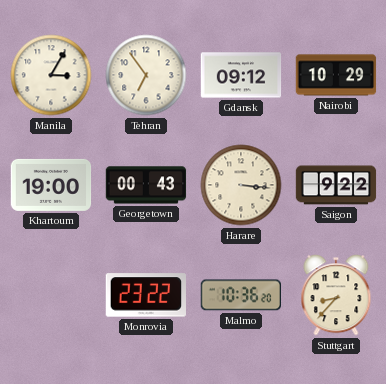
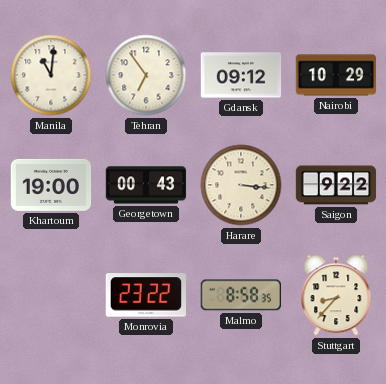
Manila: 3:05 -> 11:01 (51, 75)
Malmo: 10:36 -> 8:58 (240, 295)
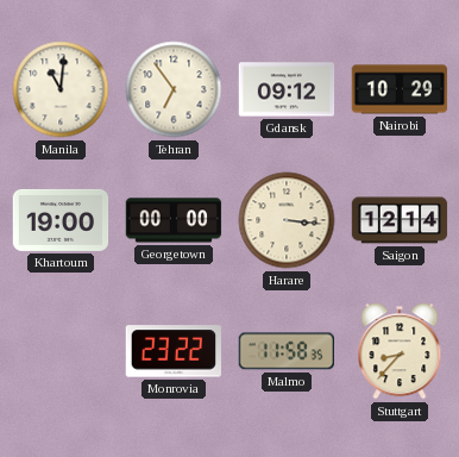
Georgetown: 00:43 -> 00:00 (174, 220)
Saigon: 9:22 -> 12:14 (400, 220)
Malmo: 8:58 -> 11:58 (285, 351)
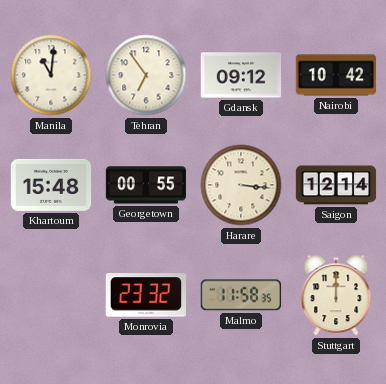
Nairobi: 10:29 -> 10:42 (336, 75)
Khartoum: 19:00 -> 15:48 (51, 185)
Georgetown: 00:00 -> 00:55 (146, 185)
Monrovia: 23:22 -> 23:32 (145, 295)
Stuttgart: 8:37 -> 12:00 (336, 295)
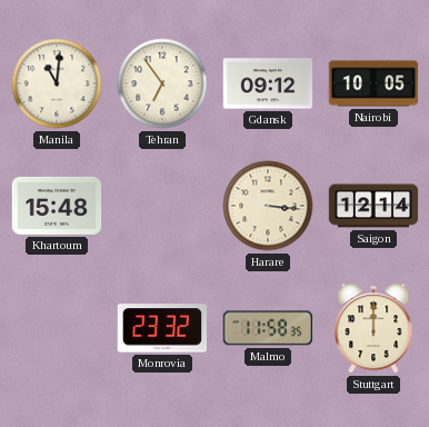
Nairobi: 10:42 -> 10:05 (373, 83)
Georgetown: 00:55 -> none (146, 185)
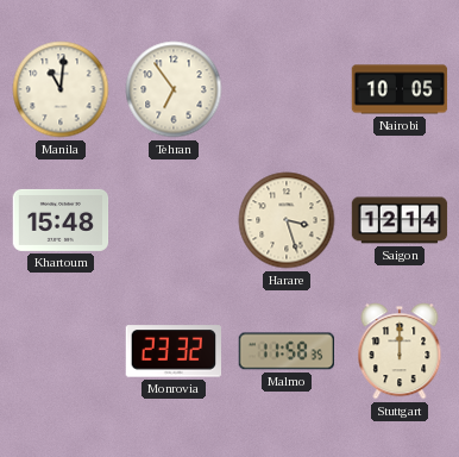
Gdansk: 09:12 -> none (268, 83)
Harare: 3:16 -> 3:27 (287, 220)
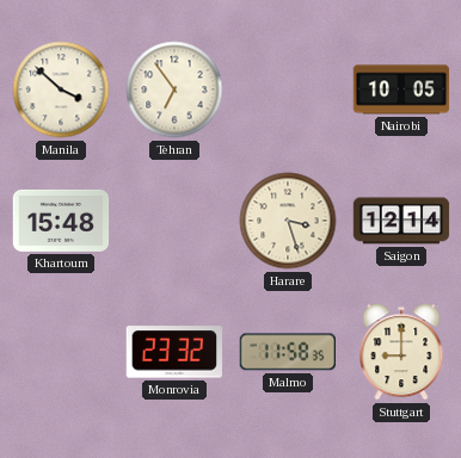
Manila: 11:01 -> 3:52 (61, 89)
Stuttgart: 12:00 -> 9:00 (401, 352)
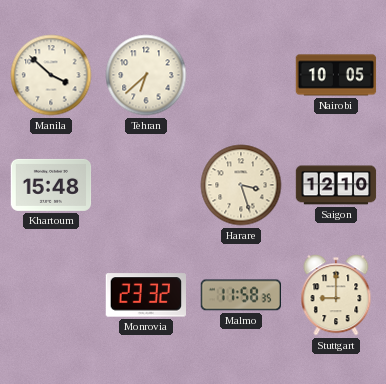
Tehran: 6:54 -> 6:38 (146, 75)
Saigon: 12:14 -> 12:10 (336, 185)
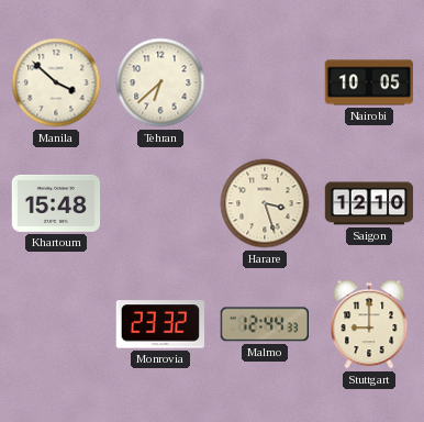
Malmo: 11:58 -> 12:44 (264, 324)
